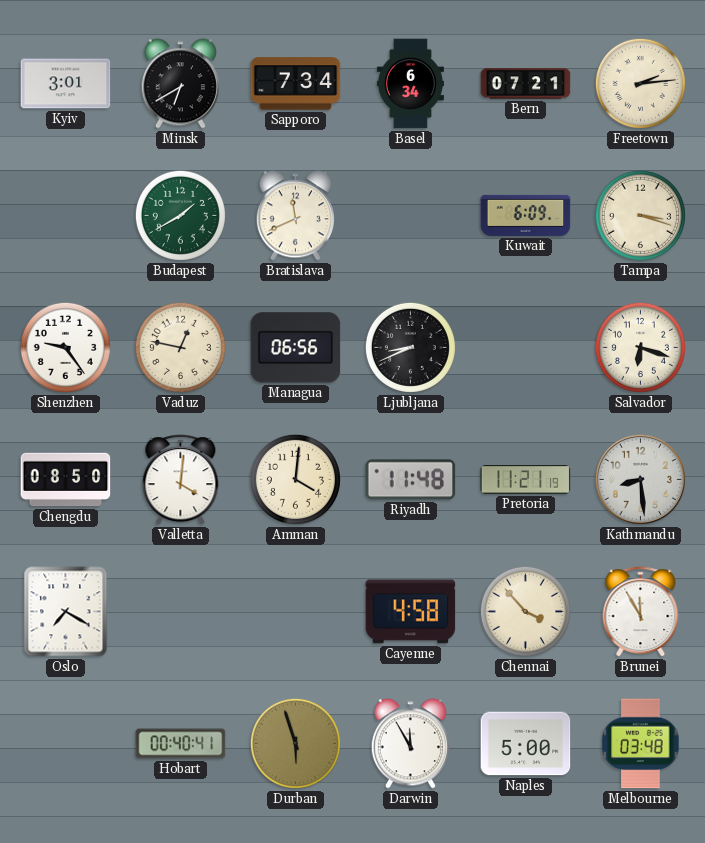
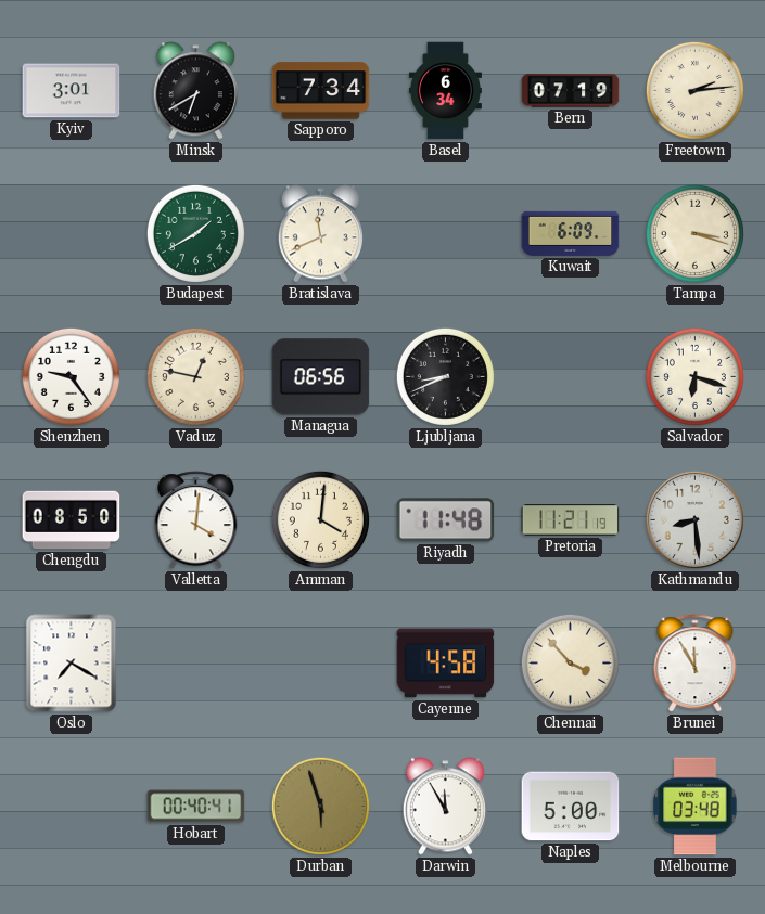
Bern: 07:21 -> 07:19 (571, 91)
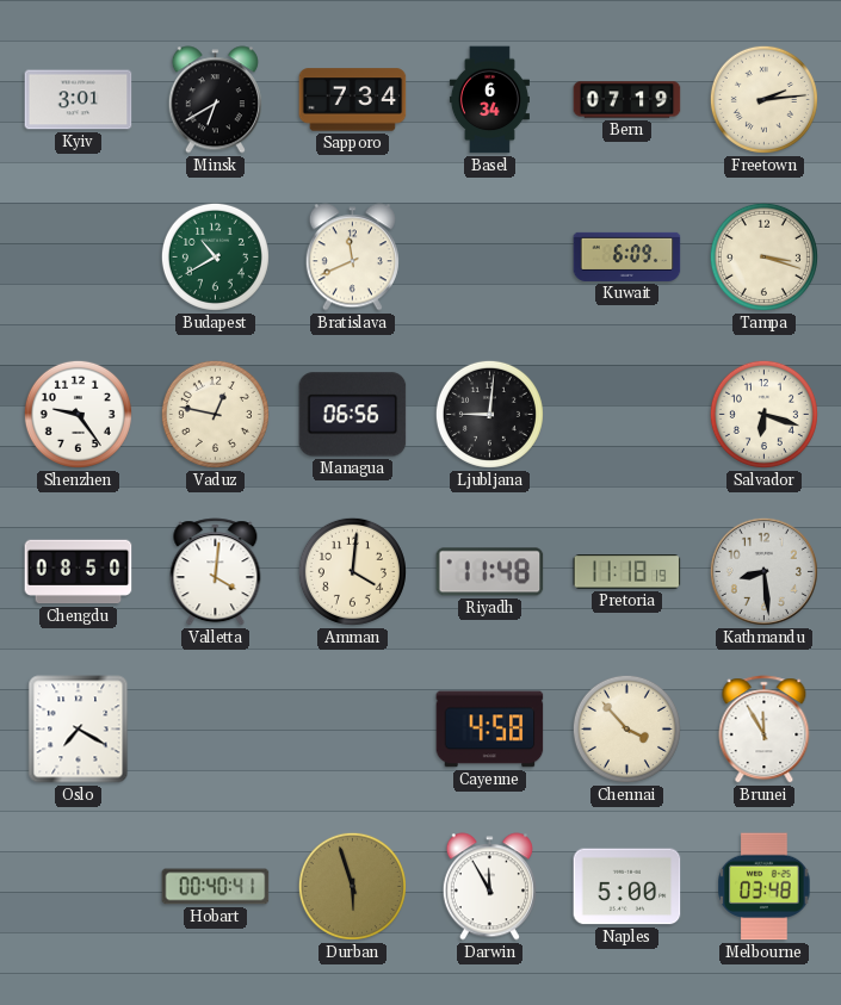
Budapest: 1:40 -> 10:40 (215, 256)
Ljubljana: 8:41 -> 9:01 (489, 414)
Pretoria: 11:21 -> 11:18 (627, 572)
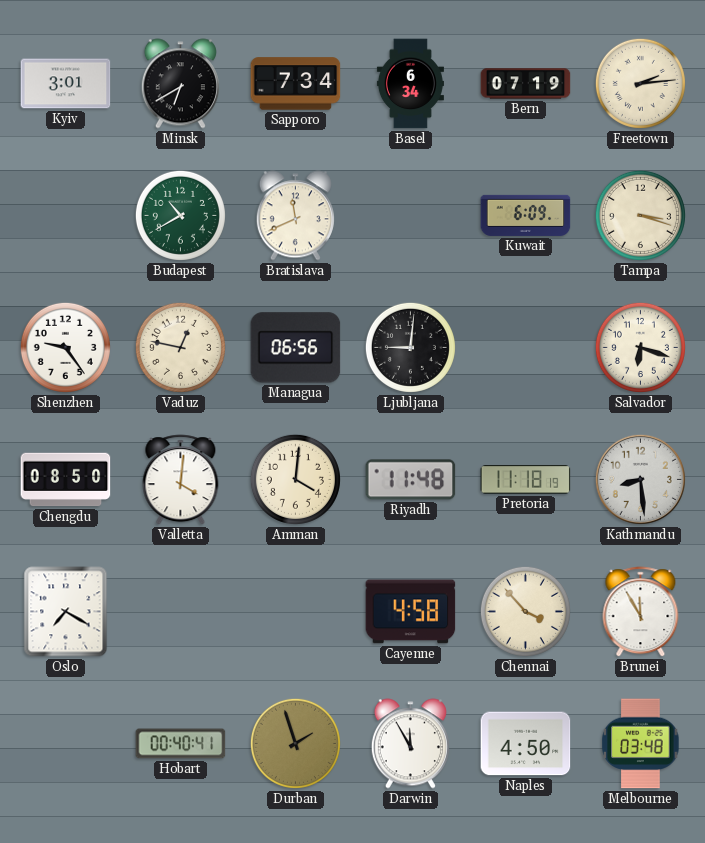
Durban: 5:57 -> 1:57 (295, 743)
Naples: 5:00 -> 4:50 (526, 744)
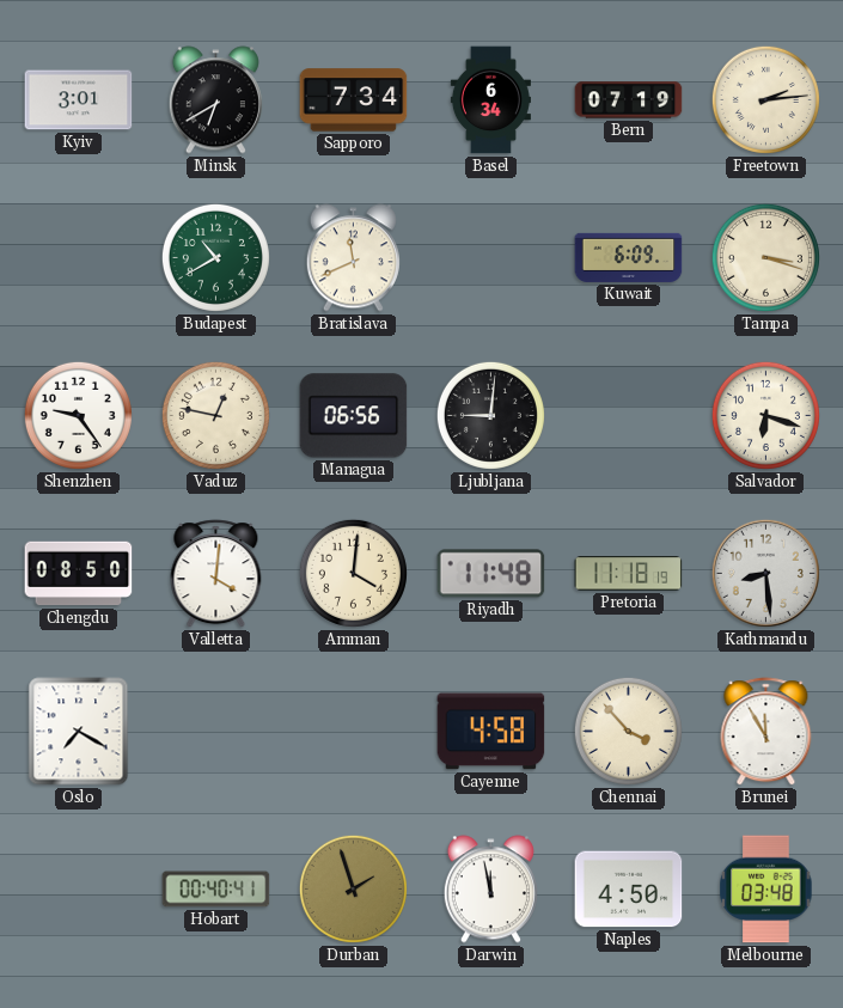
Darwin: 11:55 -> 11:58 (490, 890)
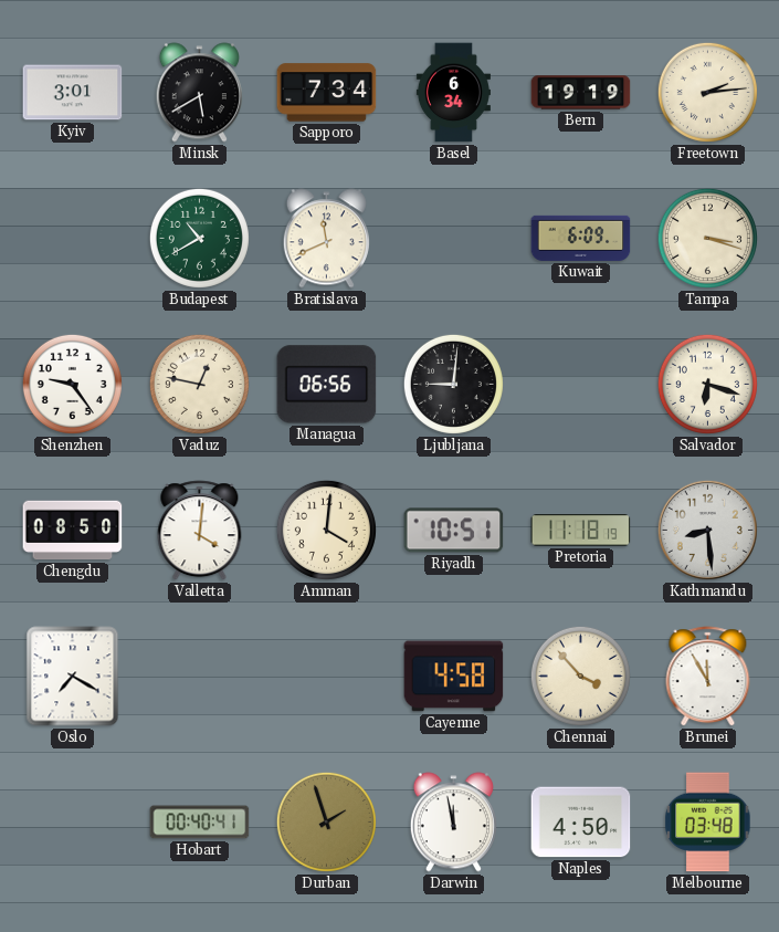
Minsk: 6:40 -> 5:40 (199, 93)
Bern: 07:19 -> 19:19 (581, 93)
Riyadh: 11:48 -> 10:51 (454, 531)
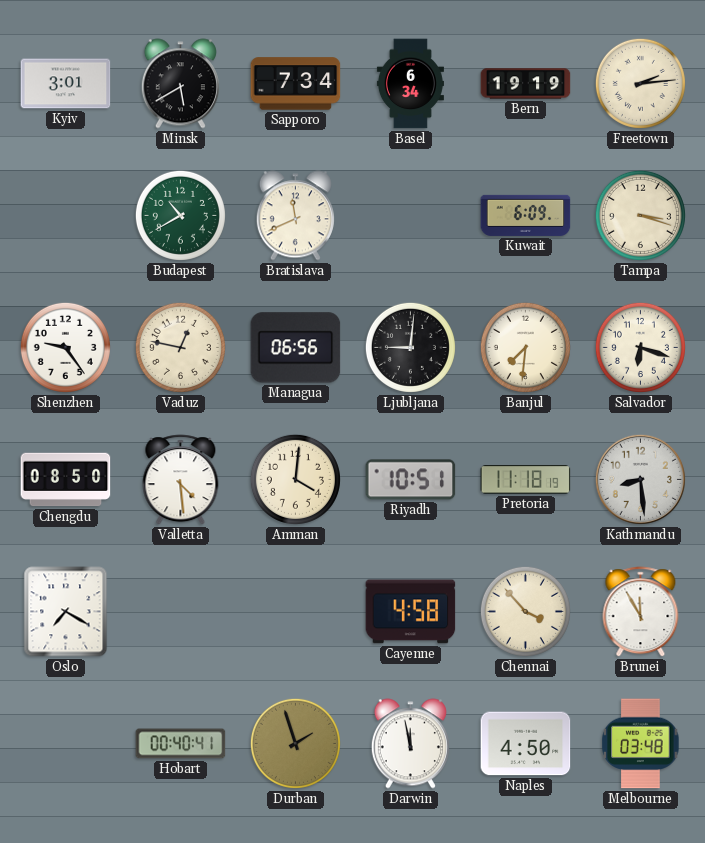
Banjul: none -> 7:31 (525, 347)
Valletta: 4:01 -> 4:29 (181, 480)
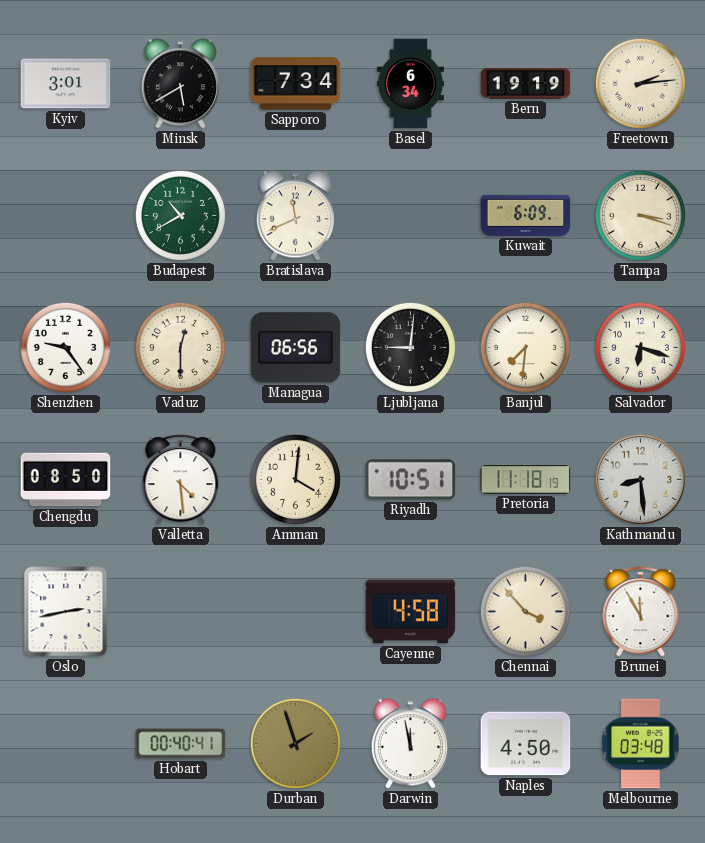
Vaduz: 12:47 -> 12:30 (180, 347)
Oslo: 7:20 -> 2:43 (66, 612)
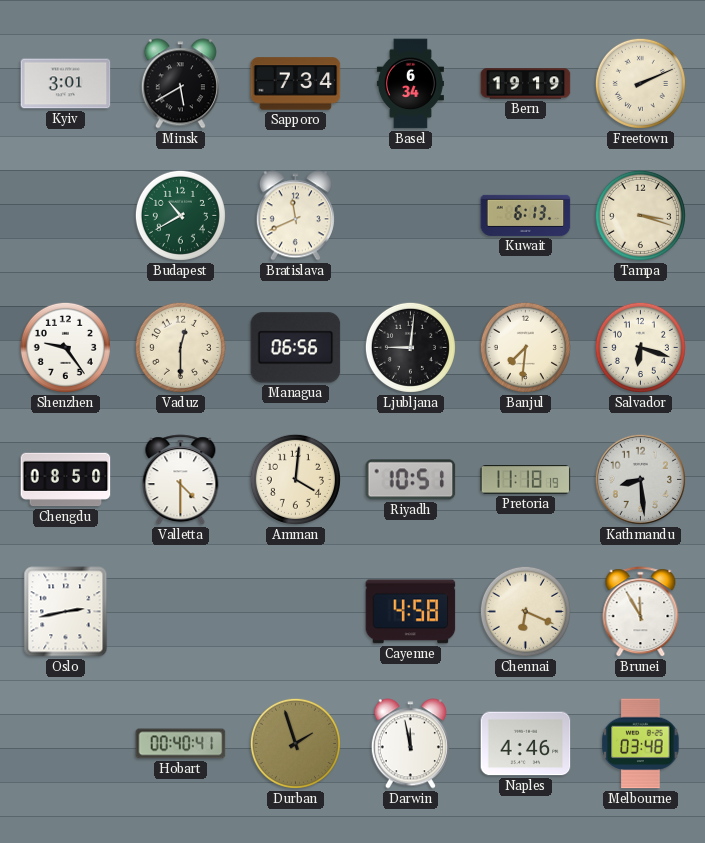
Freetown: 2:14 -> 2:11 (640, 83)
Kuwait: 6:09 -> 6:13 (526, 215)
Valletta: 4:29 -> 4:30 (181, 480)
Chennai: 3:53 -> 6:19 (525, 611)
Naples: 4:50 -> 4:46 (526, 744)
